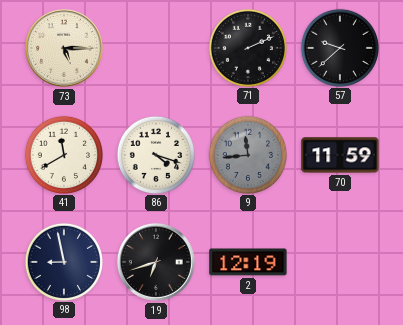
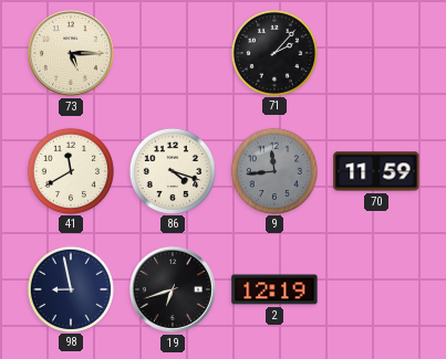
71: 2:11 -> 2:07 (273, 52)
57: 9:38 -> none (339, 47)
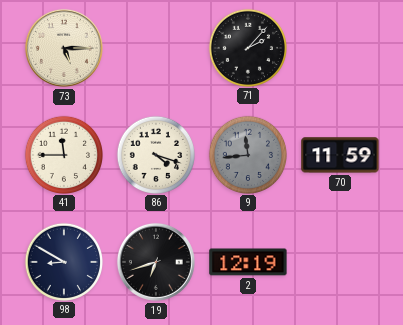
41: 11:40 -> 11:45 (63, 154)
98: 8:58 -> 8:50 (63, 261)
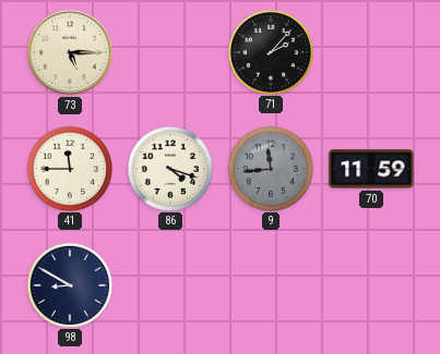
19: 6:42 -> none (156, 262)
2: 12:19 -> none (248, 262)
